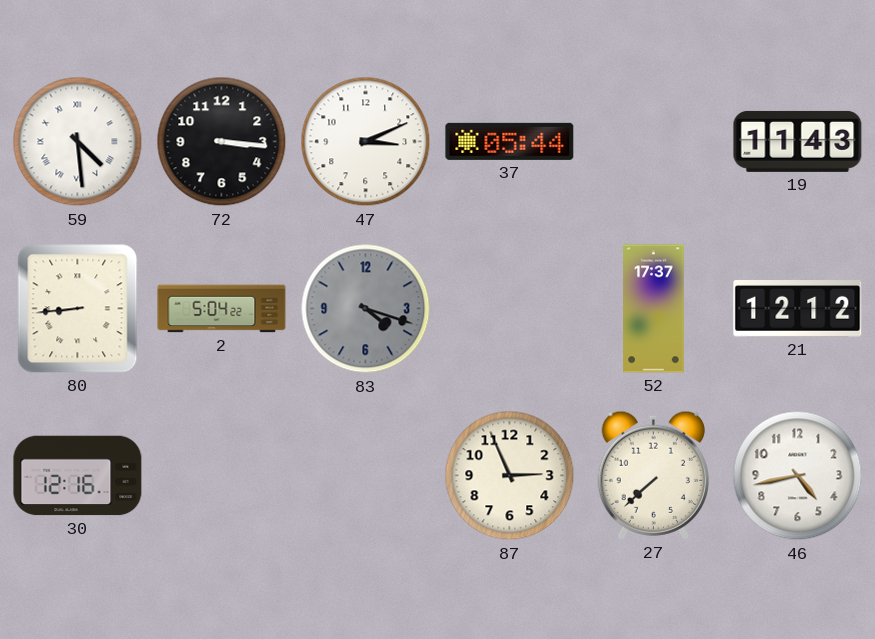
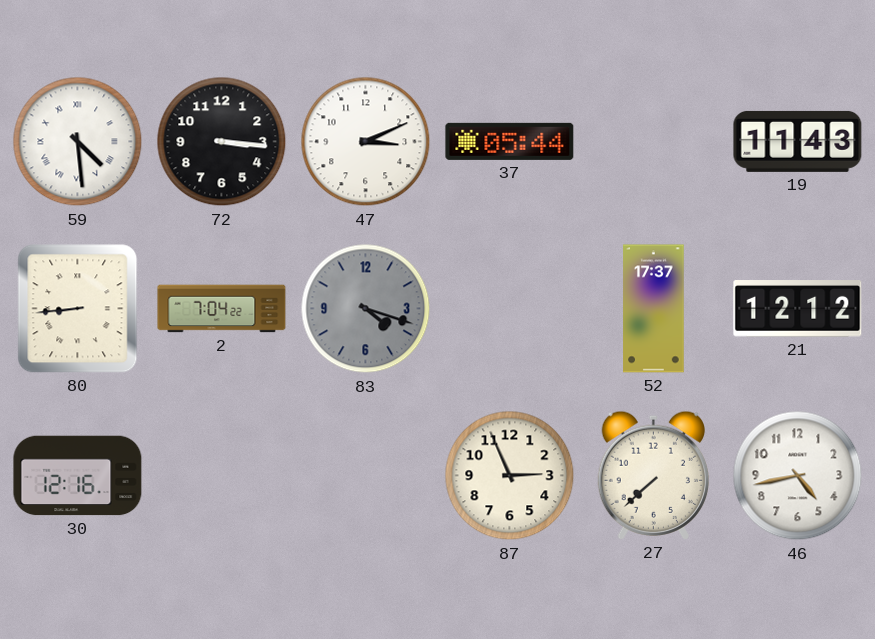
2: 5:04 -> 7:04 (222, 309)
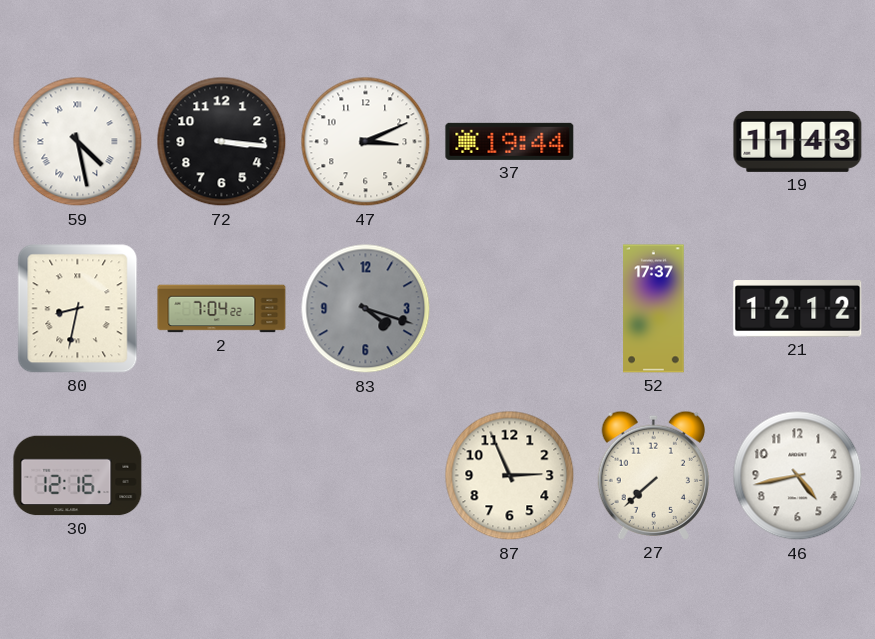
59: 4:29 -> 4:28 (78, 142)
37: 05:44 -> 19:44 (510, 141)
80: 8:44 -> 8:32 (78, 309)
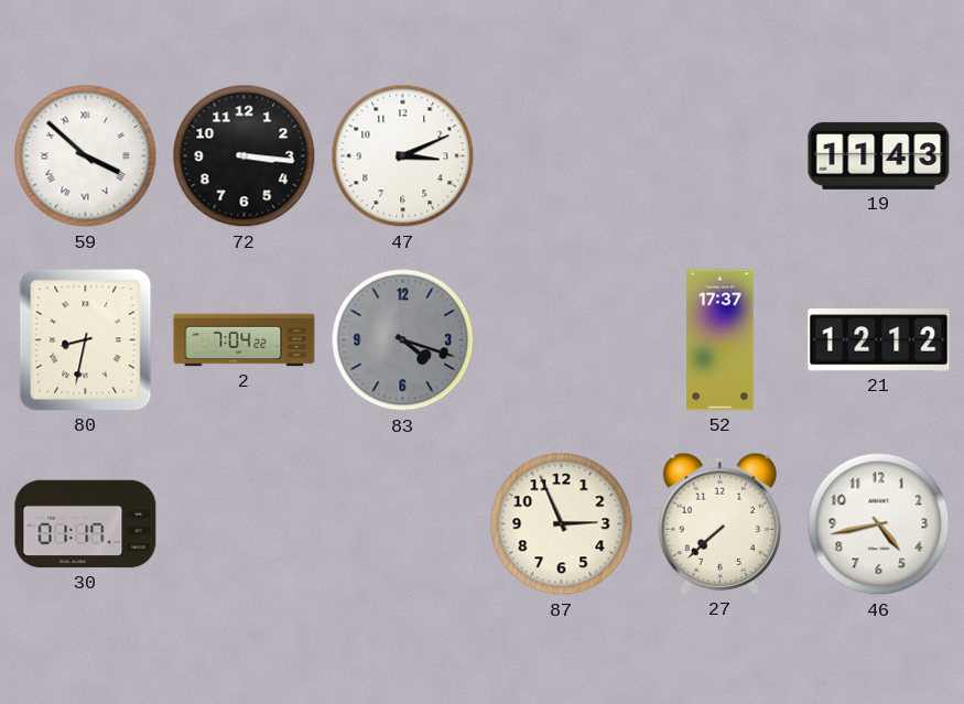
59: 4:28 -> 3:52 (86, 156)
37: 19:44 -> none (510, 141)
30: 12:16 -> 01:17 (86, 524)
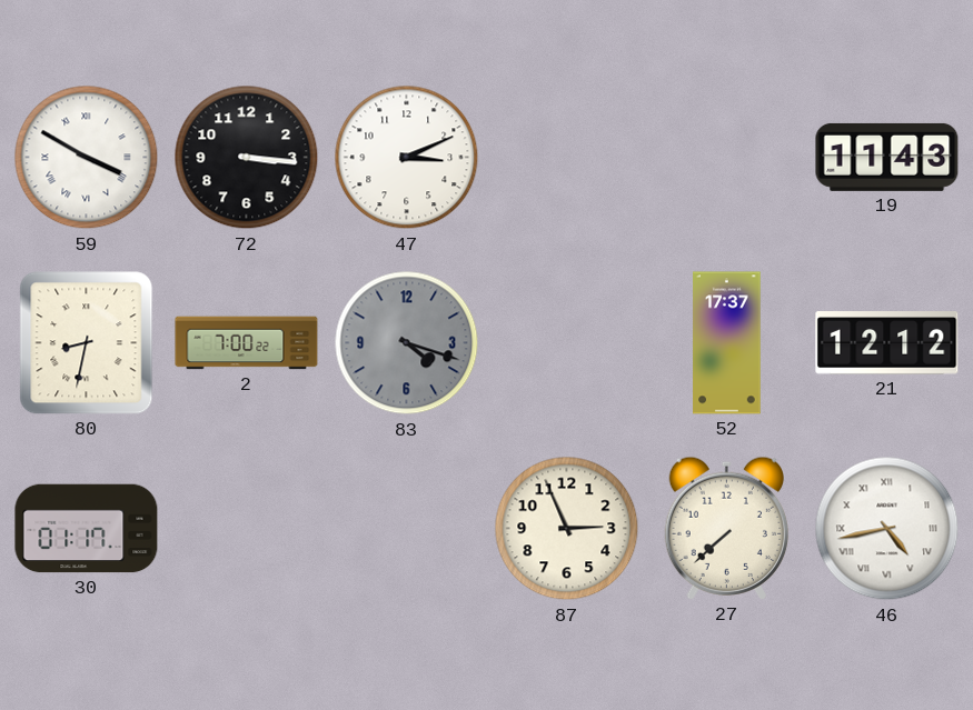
59: 3:52 -> 3:50 (87, 158)
2: 7:04 -> 7:00 (247, 343)
46 numerals: Arabic -> Roman (887, 529)
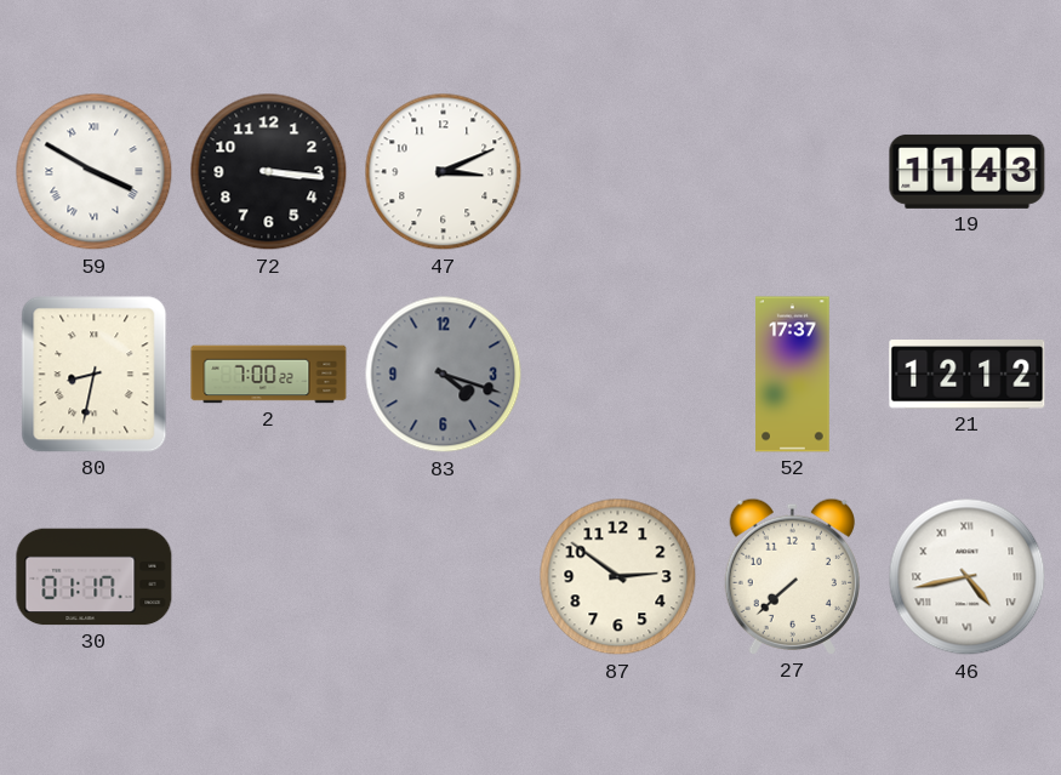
87: 2:56 -> 2:51 (618, 577)
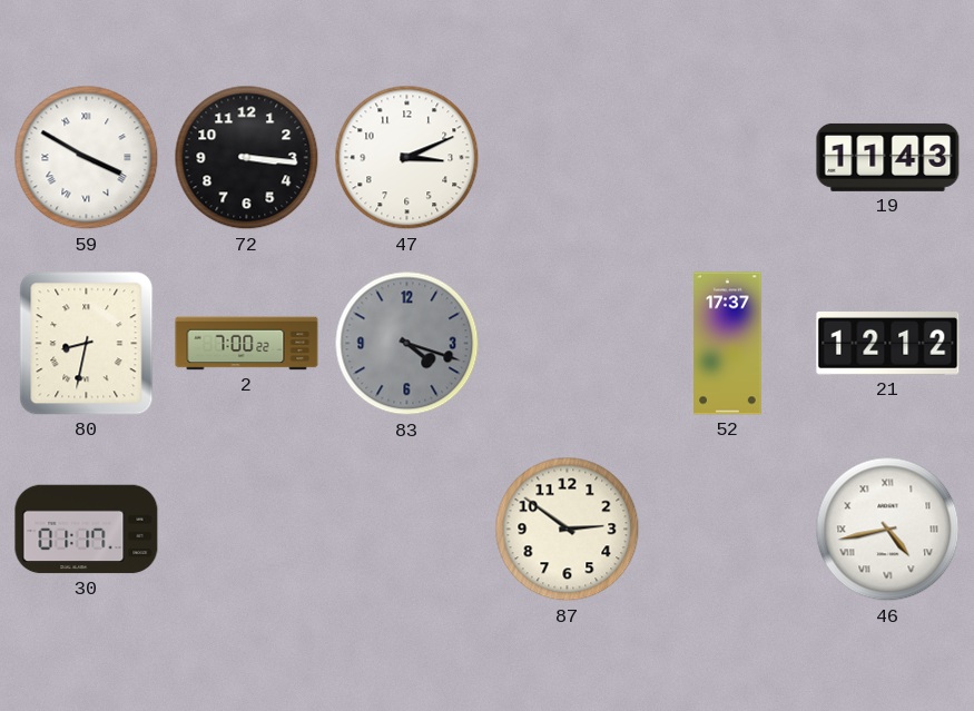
27: 7:38 -> none (792, 576)
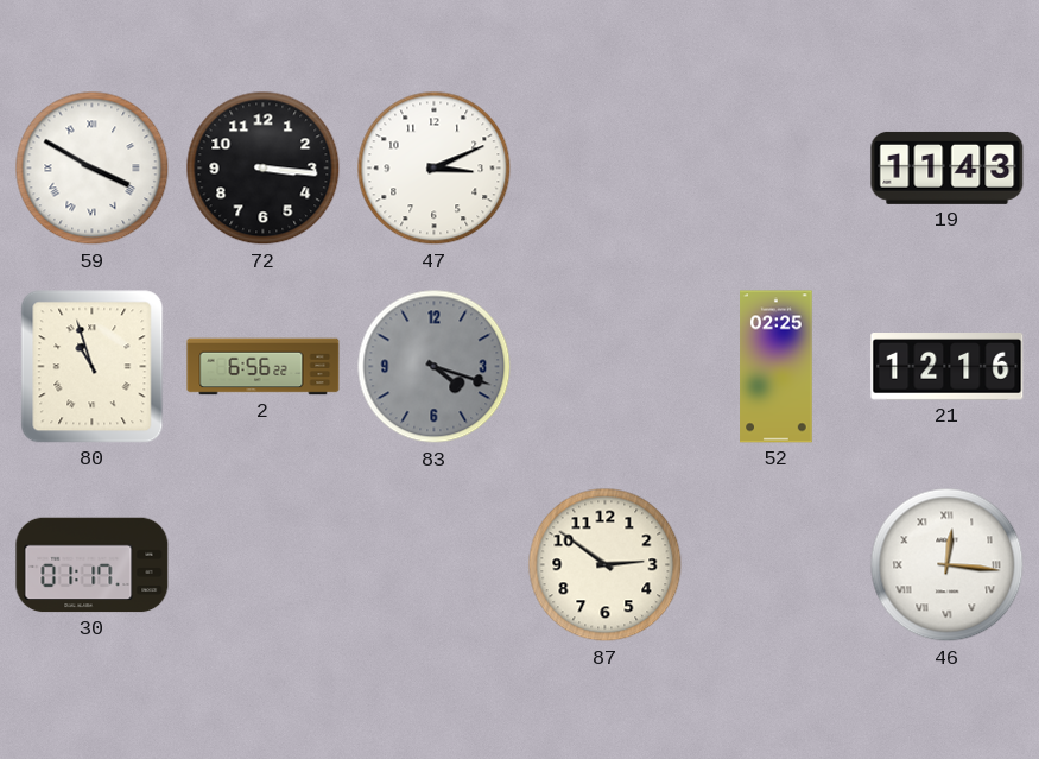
80: 8:32 -> 10:57 (93, 367)
2: 7:00 -> 6:56 (264, 367)
52: 17:37 -> 02:25 (777, 367)
21: 12:12 -> 12:16 (948, 367)
46: 4:43 -> 12:16 (948, 565)
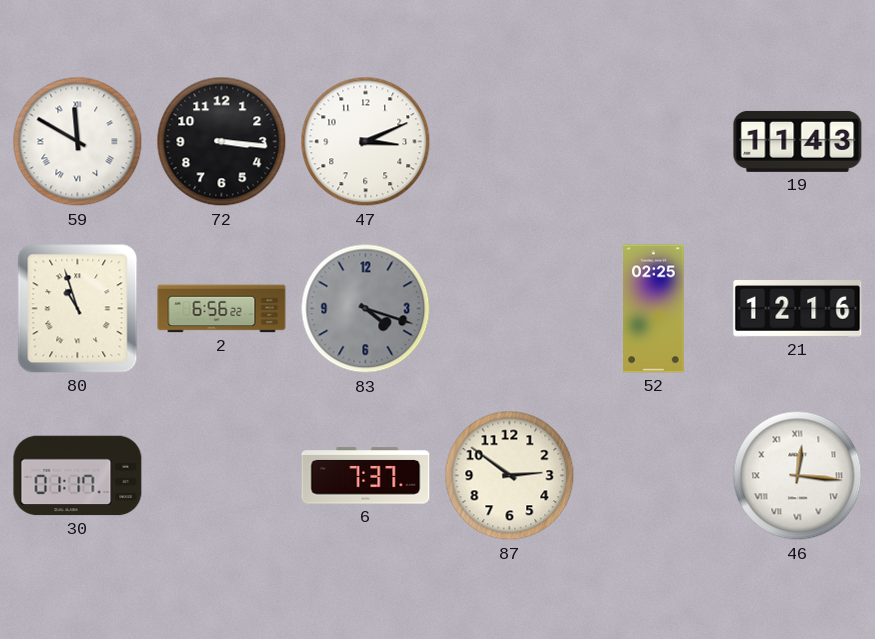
59: 3:50 -> 11:50 (78, 142)
6: none -> 7:37 (366, 476)
